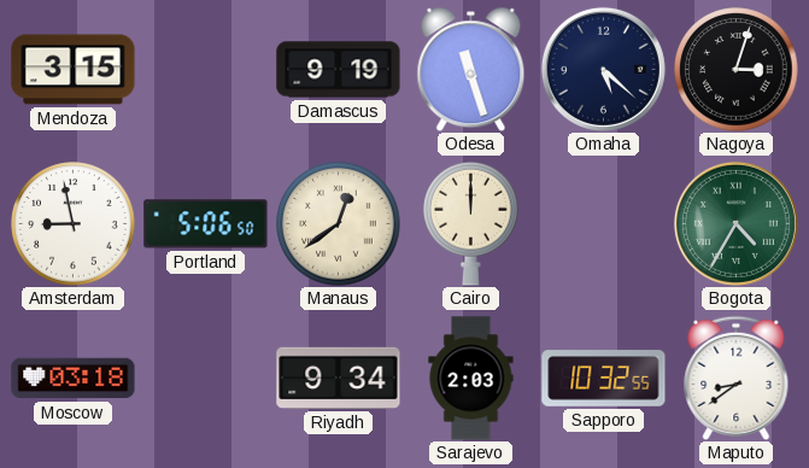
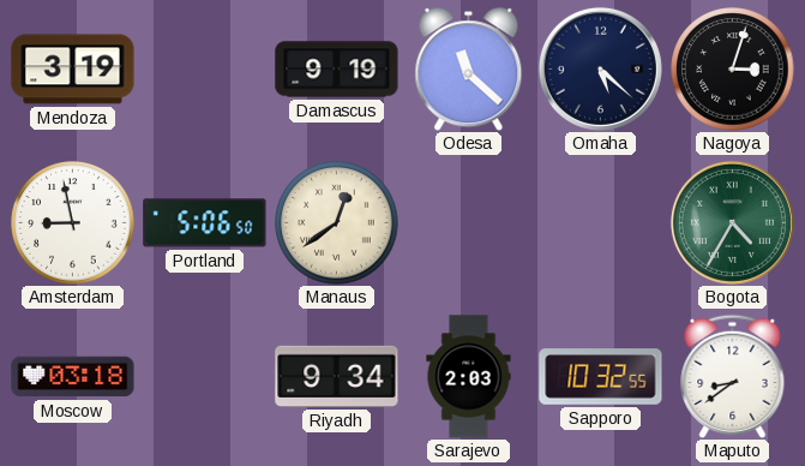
Mendoza: 3:15 -> 3:19 (73, 70)
Odesa: 11:27 -> 11:22 (469, 68)
Cairo: 12:00 -> none (471, 223)
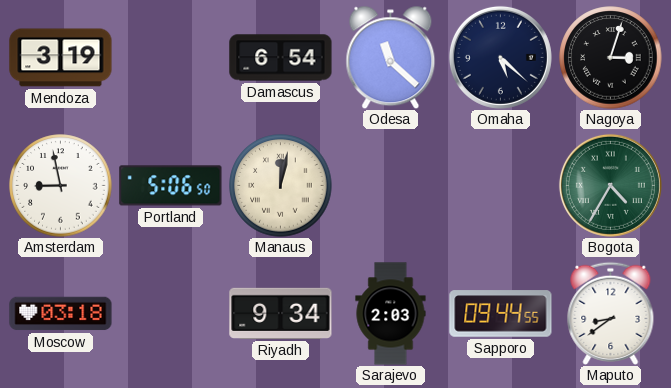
Damascus: 9:19 -> 6:54 (281, 58)
Manaus: 12:39 -> 12:02 (281, 186)
Sapporo: 10:32 -> 09:44 (501, 314)
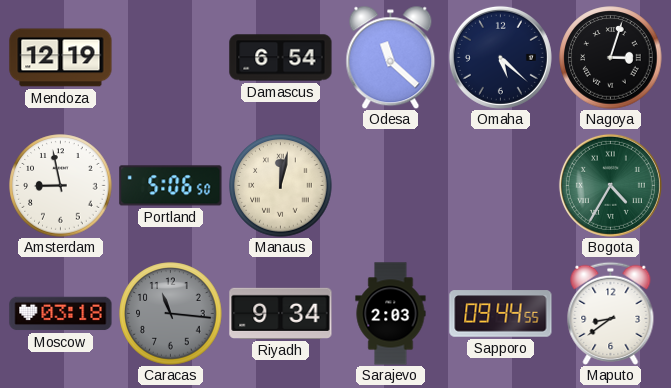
Mendoza: 3:19 -> 12:19 (61, 58)
Caracas: none -> 11:16 (171, 314)
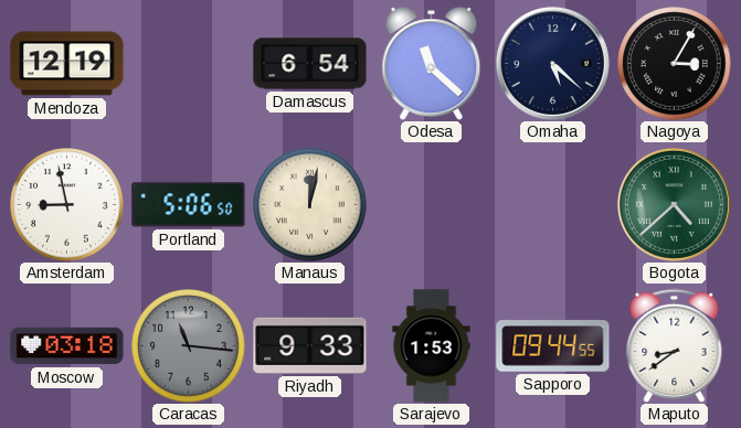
Nagoya: 3:03 -> 3:05 (675, 64)
Bogota: 4:35 -> 4:38 (674, 204)
Riyadh: 9:34 -> 9:33 (310, 345)
Sarajevo: 2:03 -> 1:53 (432, 346)
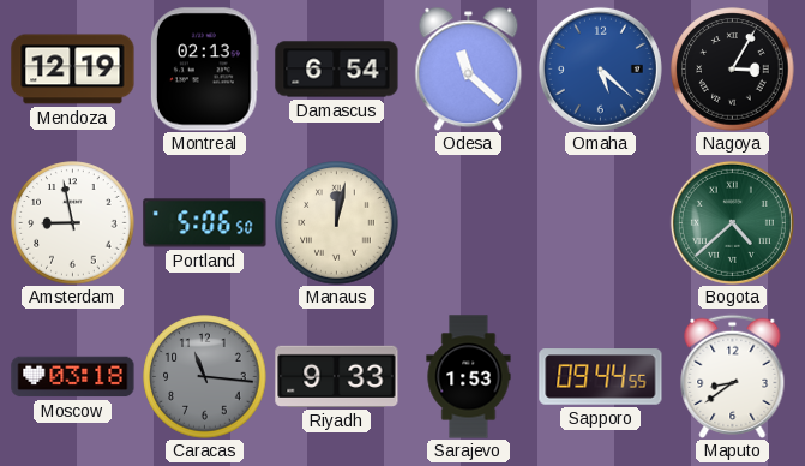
Montreal: none -> 02:13 (204, 70)
Omaha dial: navy -> blue (600, 68)
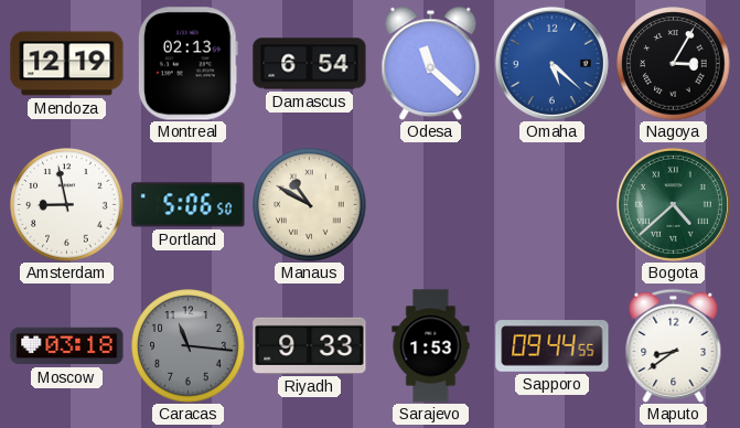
Manaus: 12:02 -> 10:50 (310, 205)
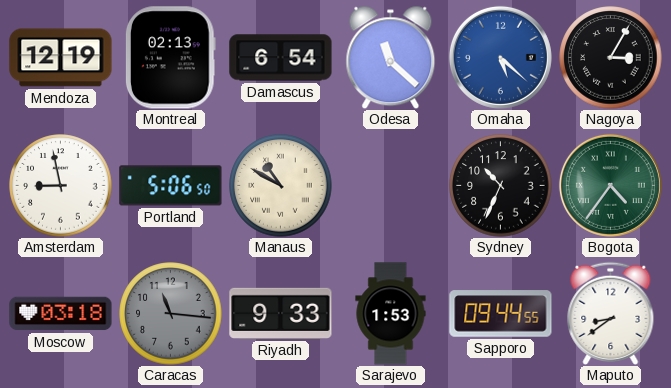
Sydney: none -> 10:34 (501, 186)
Bogota: 4:38 -> 4:36 (610, 185)
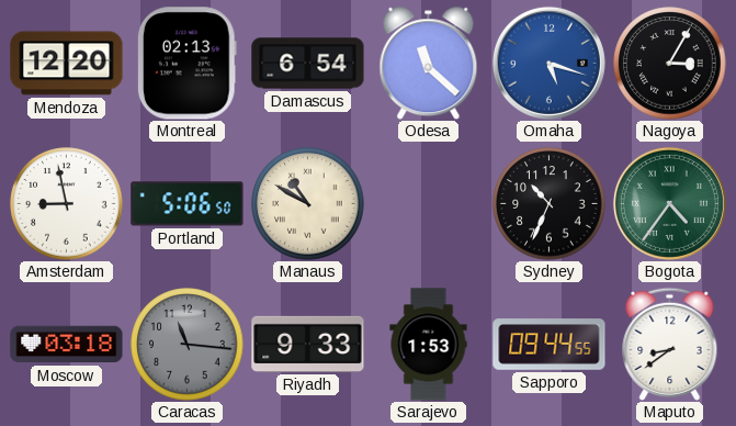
Mendoza: 12:19 -> 12:20 (67, 64)
Omaha: 5:22 -> 5:18 (548, 63)
